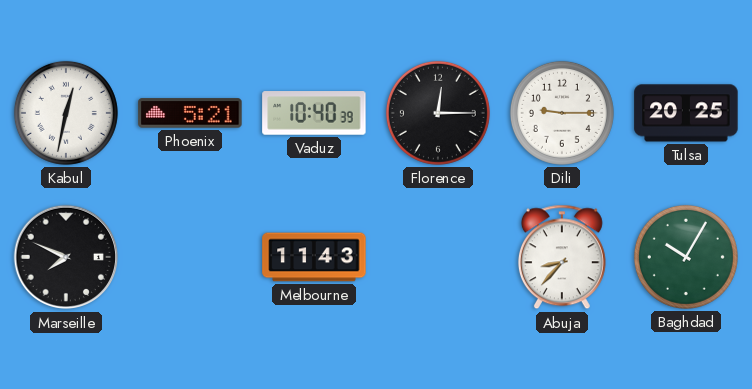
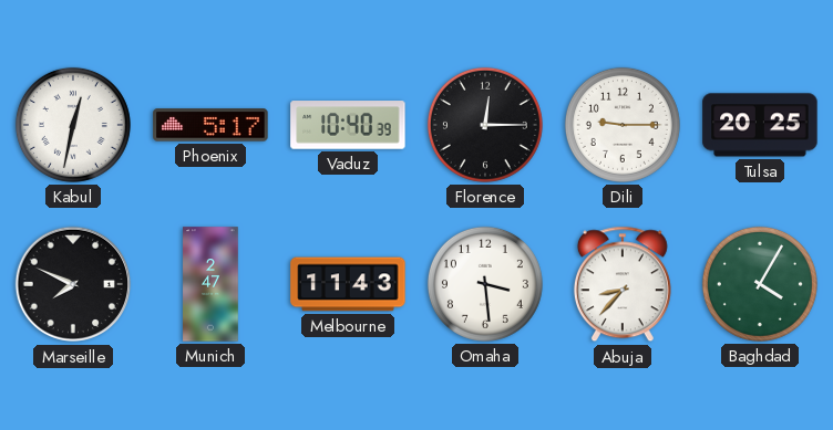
Phoenix: 5:21 -> 5:17 (210, 125)
Munich: none -> 2:47 (210, 284)
Omaha: none -> 3:29 (485, 284)
Baghdad: 10:05 -> 4:05 (760, 284)
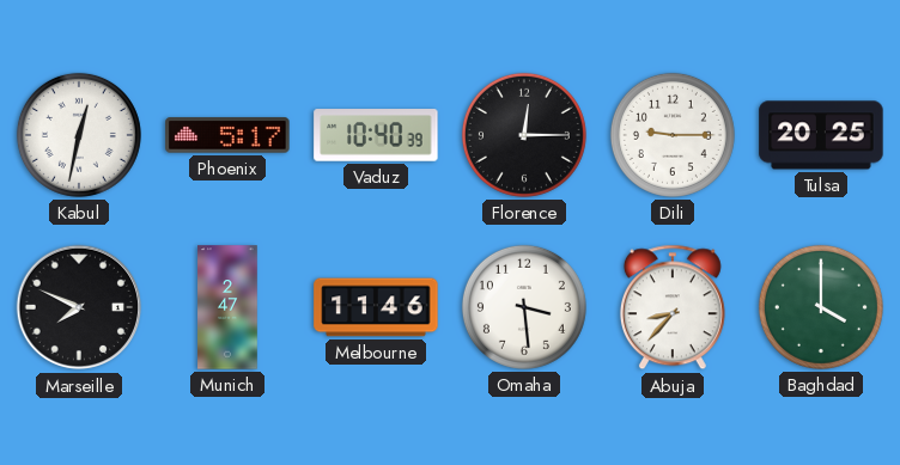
Melbourne: 11:43 -> 11:46 (376, 307)
Baghdad: 4:05 -> 4:00 (821, 307)
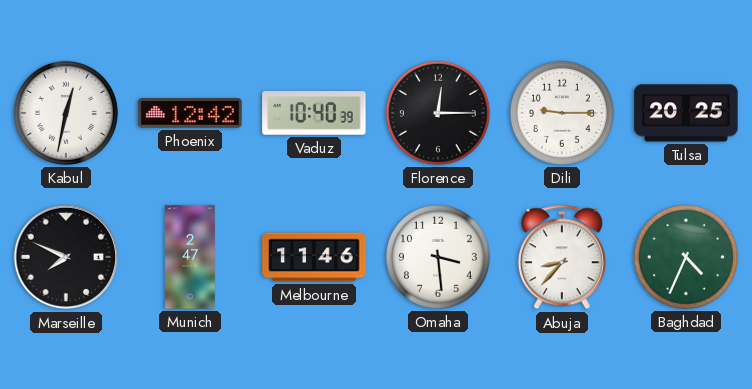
Phoenix: 5:17 -> 12:42 (190, 113)
Baghdad: 4:00 -> 4:34 (686, 257)
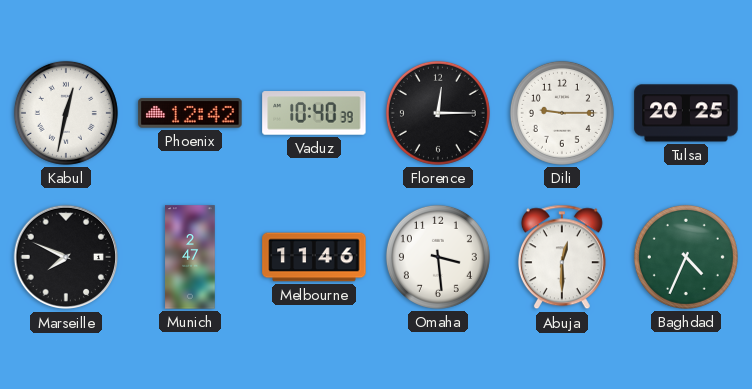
Abuja: 8:37 -> 12:30 (562, 257)
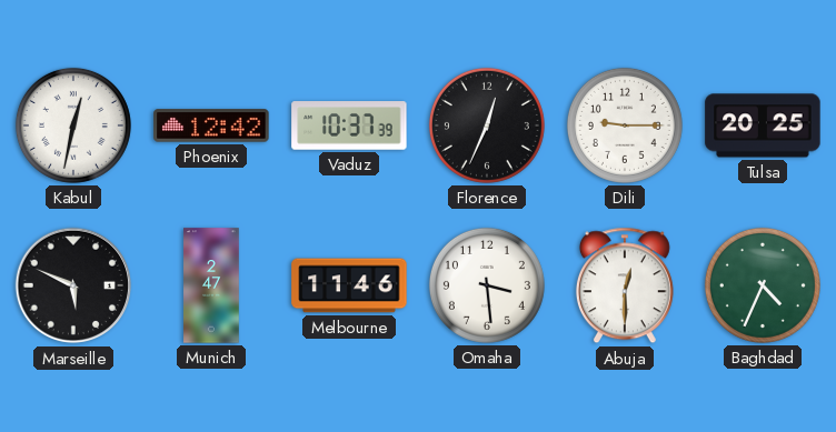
Vaduz: 10:40 -> 10:37 (349, 125)
Florence: 12:15 -> 12:34 (487, 125)
Marseille: 7:49 -> 5:49 (73, 285)
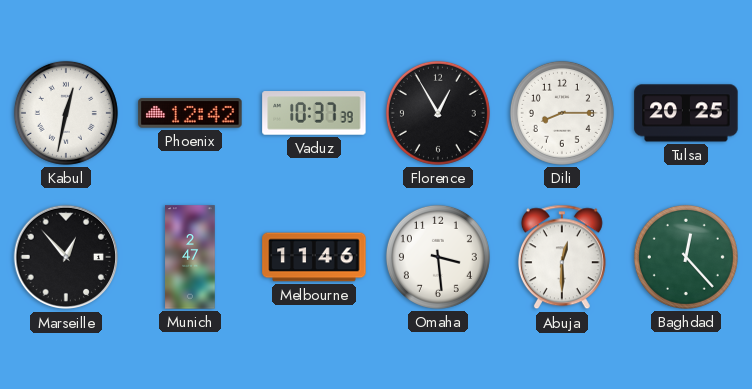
Florence: 12:34 -> 12:55 (438, 113)
Dili: 9:15 -> 8:15 (562, 113)
Marseille: 5:49 -> 12:53 (66, 257)
Baghdad: 4:34 -> 12:23 (686, 257)
